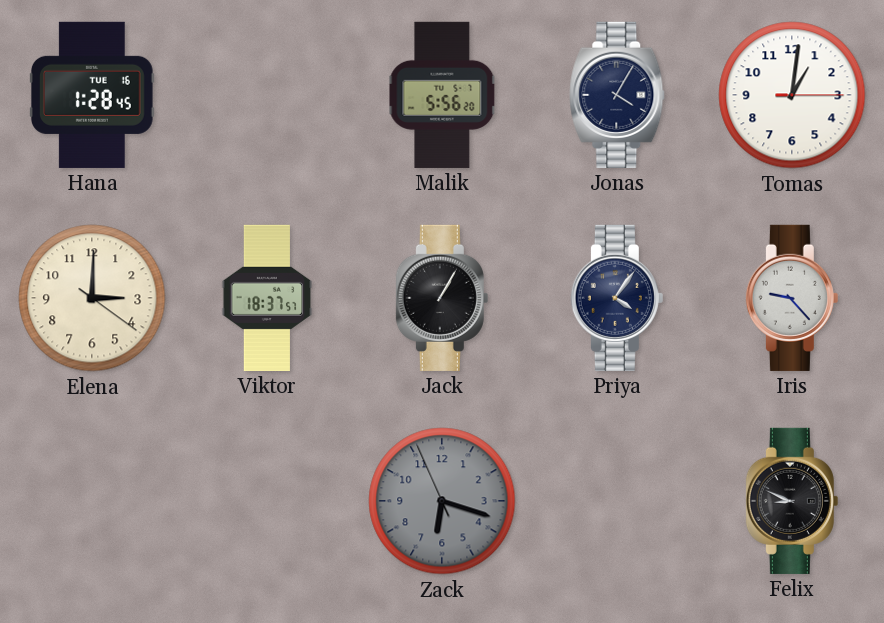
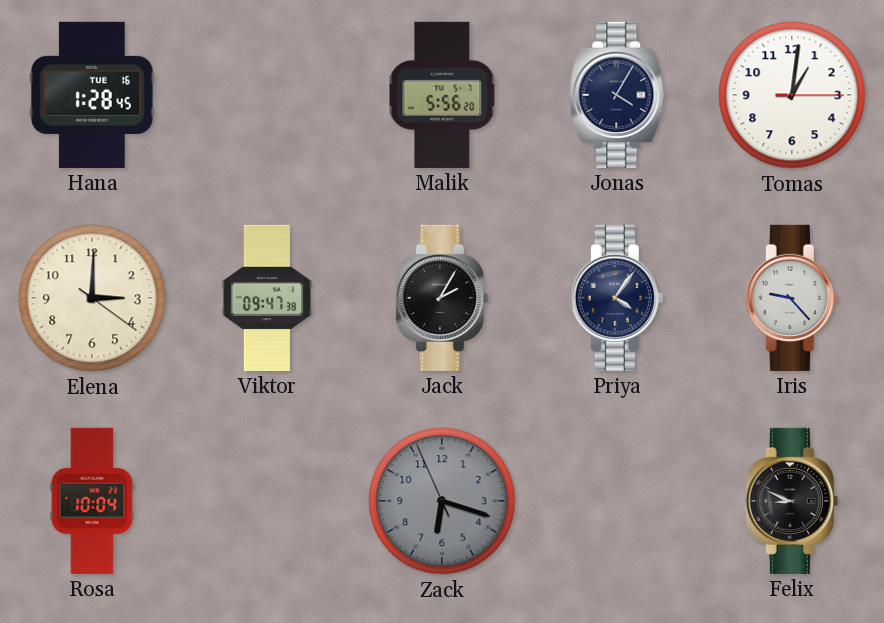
Viktor: 18:37 -> 09:47 (267, 298)
Jack: 1:05 -> 2:05 (442, 298)
Rosa: none -> 10:04 (92, 501)
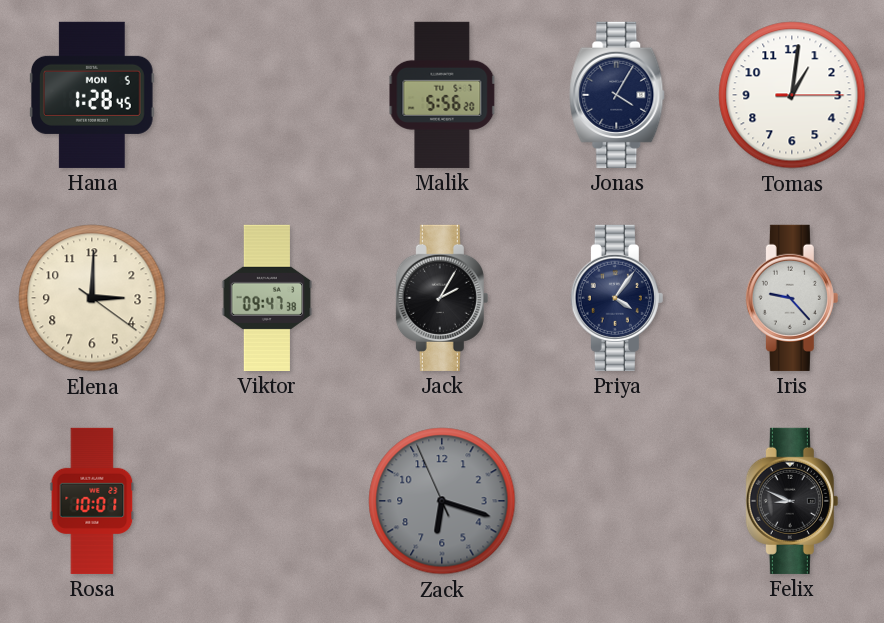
Hana date: TUE 16 -> MON 5 (93, 95)
Rosa: 10:04 -> 10:01 (92, 501)
